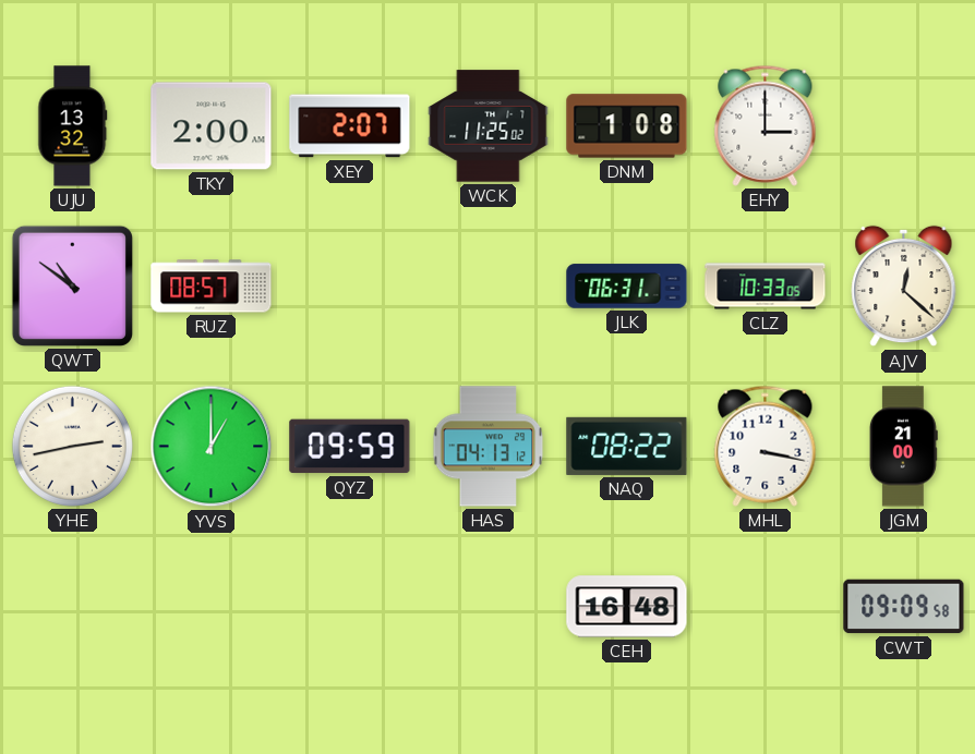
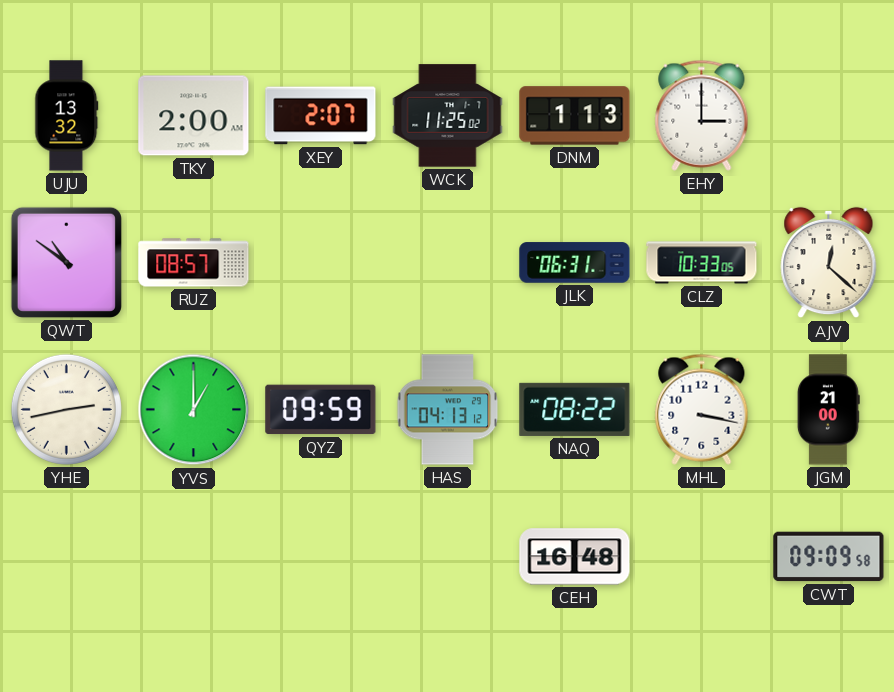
DNM: 1:08 -> 1:13 (575, 116)
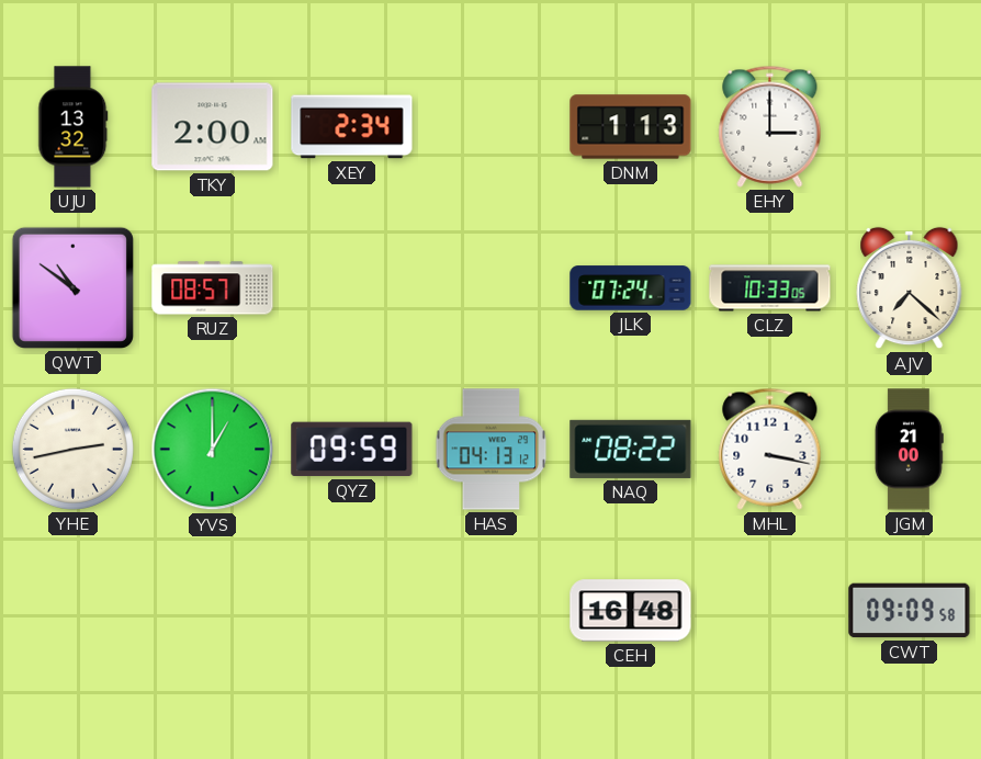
XEY: 2:07 -> 2:34 (352, 127)
WCK: 11:25 -> none (448, 116)
JLK: 06:31 -> 07:24 (631, 288)
AJV: 12:22 -> 7:22 (910, 288)
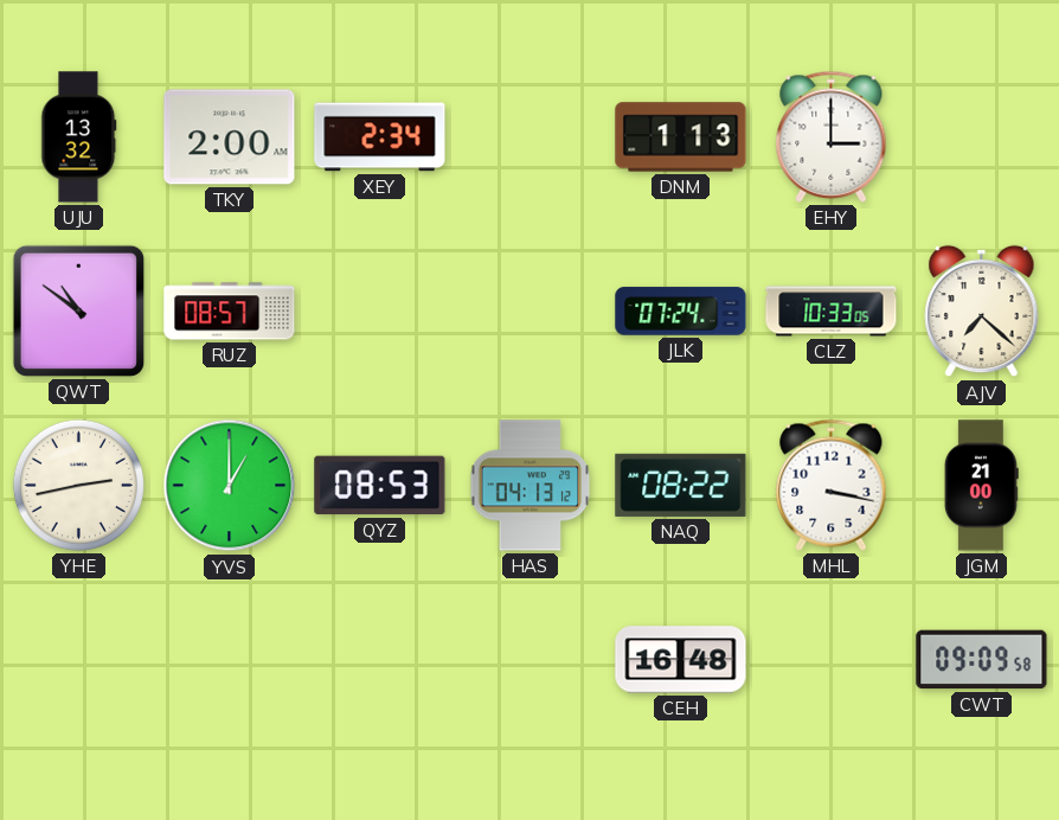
QYZ: 09:59 -> 08:53 (380, 486)
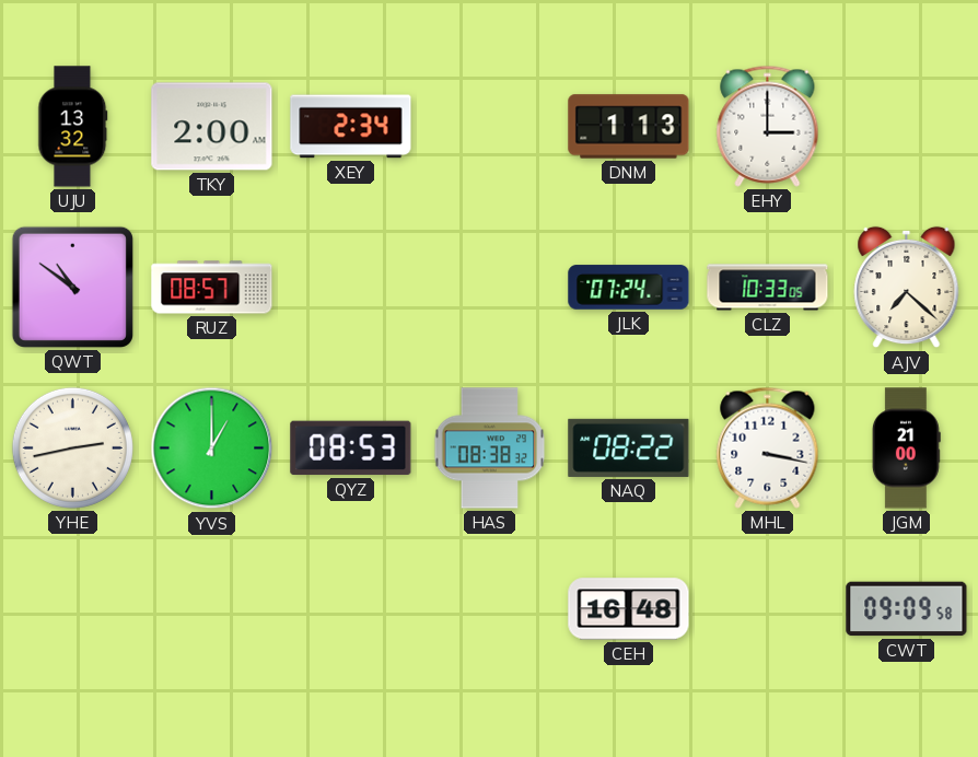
HAS: 04:13 -> 08:38 (490, 449)
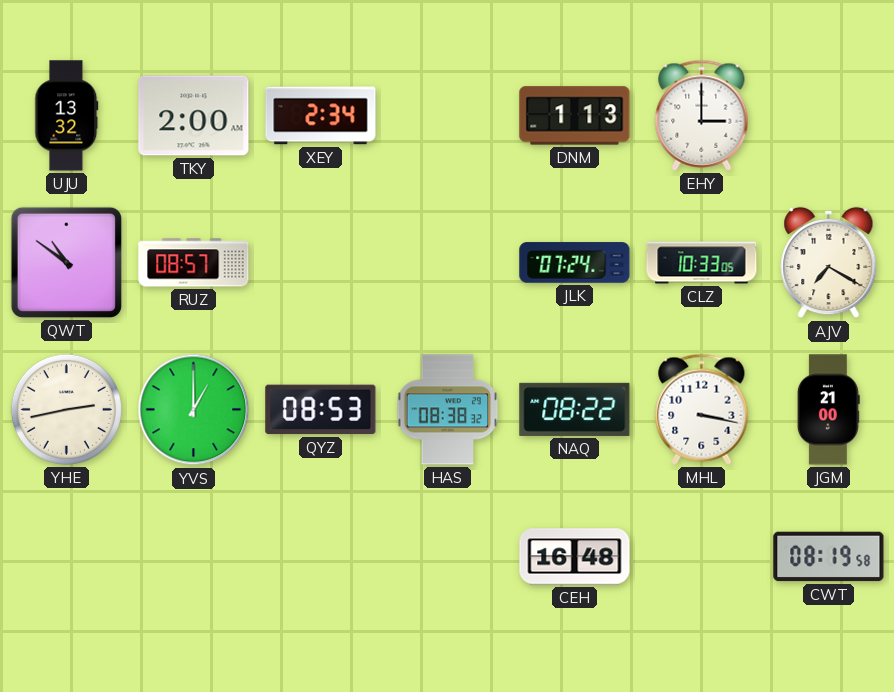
AJV: 7:22 -> 7:20 (829, 263)
CWT: 09:09 -> 08:19 (829, 557)
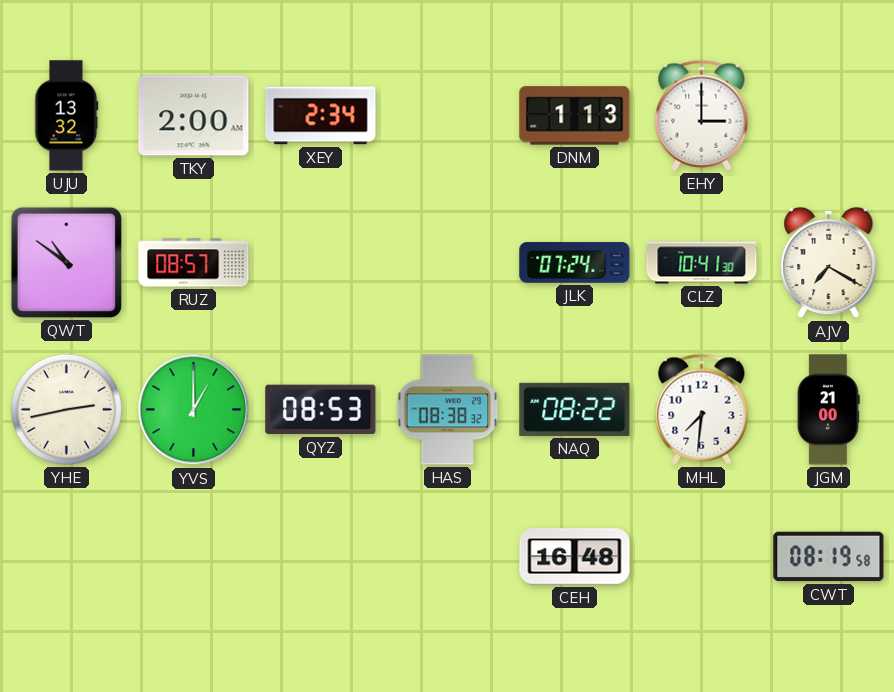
CLZ: 10:33 -> 10:41 (702, 263)
MHL: 3:17 -> 7:31 (702, 409)
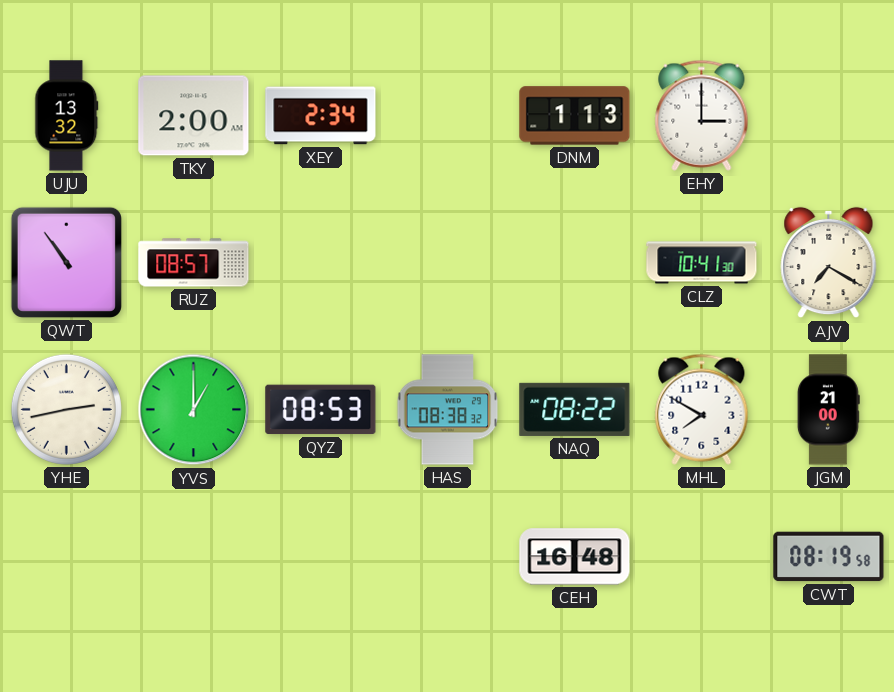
QWT: 10:51 -> 10:54 (66, 262)
JLK: 07:24 -> none (575, 263)
MHL: 7:31 -> 7:50 (702, 409)
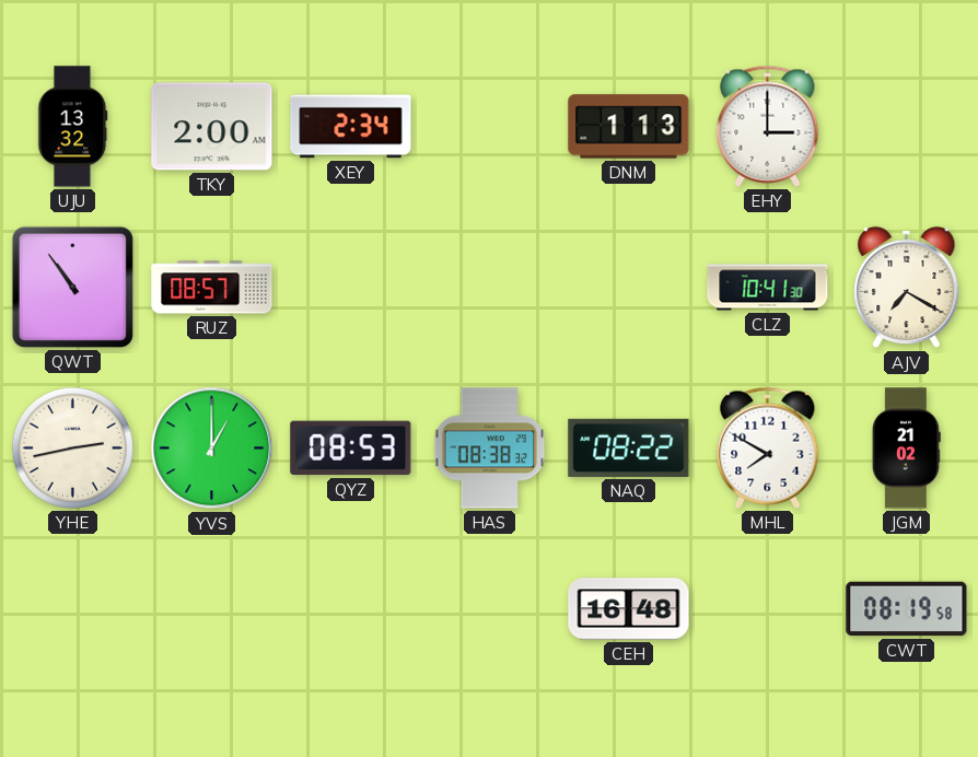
JGM: 21:00 -> 21:02 (906, 449)
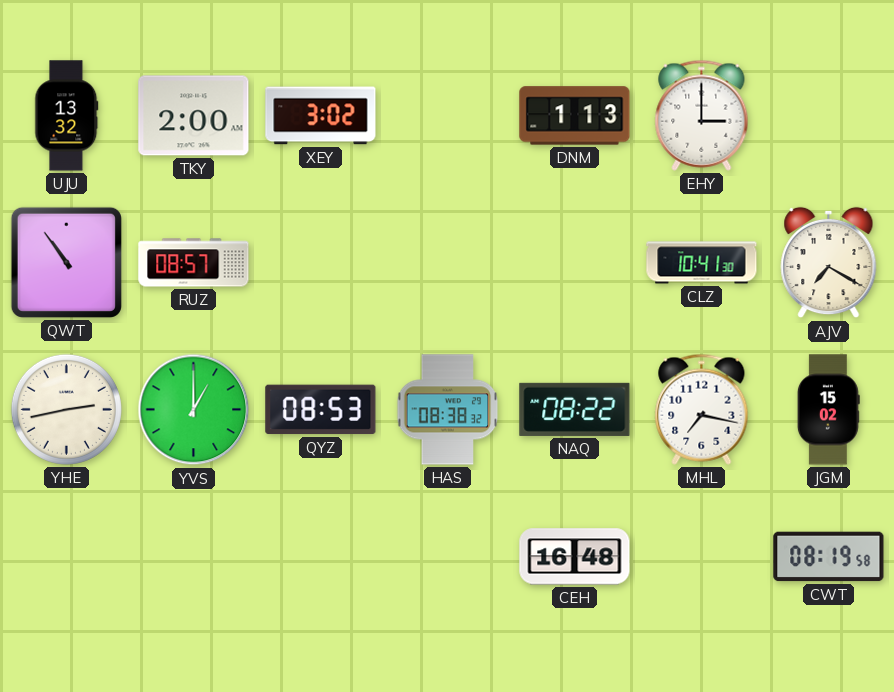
XEY: 2:34 -> 3:02 (321, 116)
MHL: 7:50 -> 7:17 (702, 409)
JGM: 21:02 -> 15:02 (828, 410)
